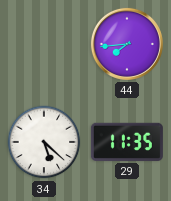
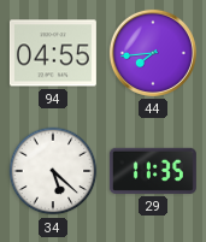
94: none -> 04:55 (53, 53)
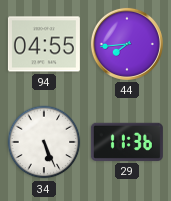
34: 5:22 -> 5:26 (44, 142)
29: 11:35 -> 11:36 (127, 142)
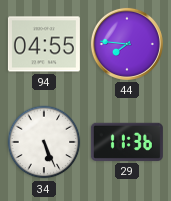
44: 7:44 -> 7:46 (127, 44)
